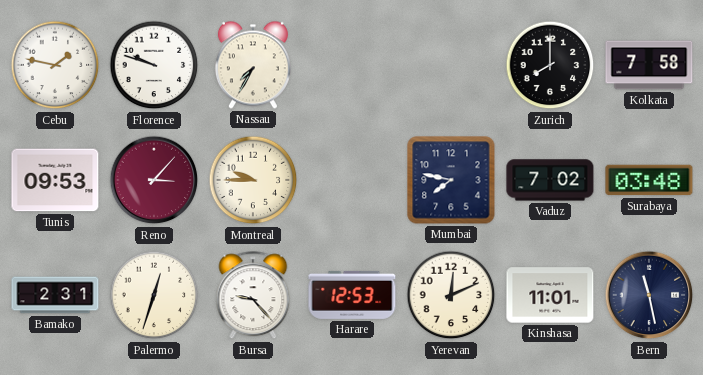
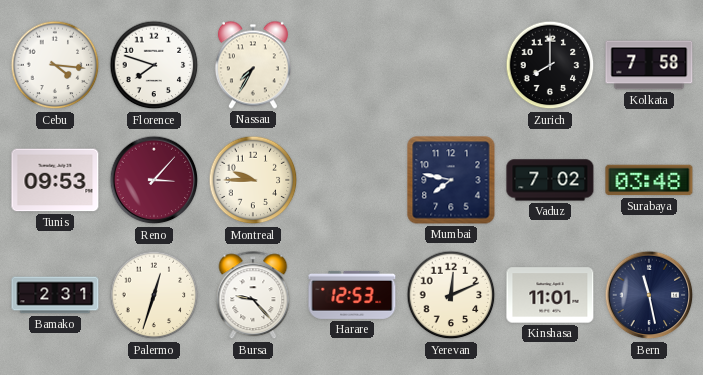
Cebu: 1:47 -> 4:16 (55, 65)
Florence: 9:48 -> 7:48 (154, 65)
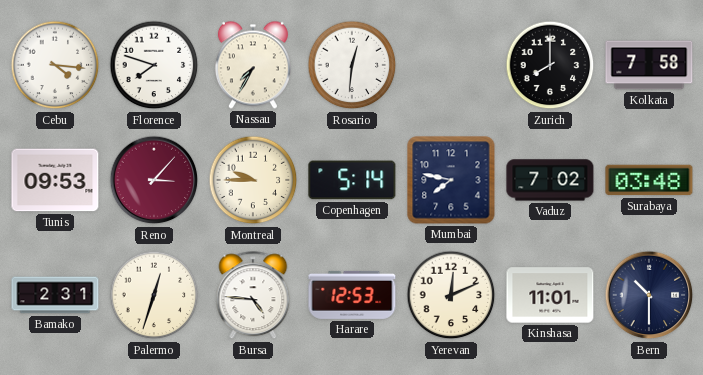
Rosario: none -> 12:31 (352, 65)
Copenhagen: none -> 5:14 (352, 180)
Bursa: 9:23 -> 4:46 (253, 296)
Bern: 11:28 -> 10:30 (649, 295)
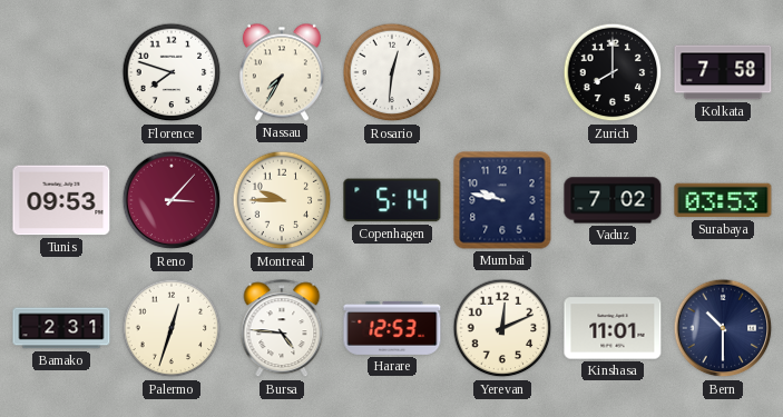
Cebu: 4:16 -> none (55, 65)
Mumbai: 7:47 -> 9:47 (502, 200)
Surabaya: 03:48 -> 03:53 (723, 200)
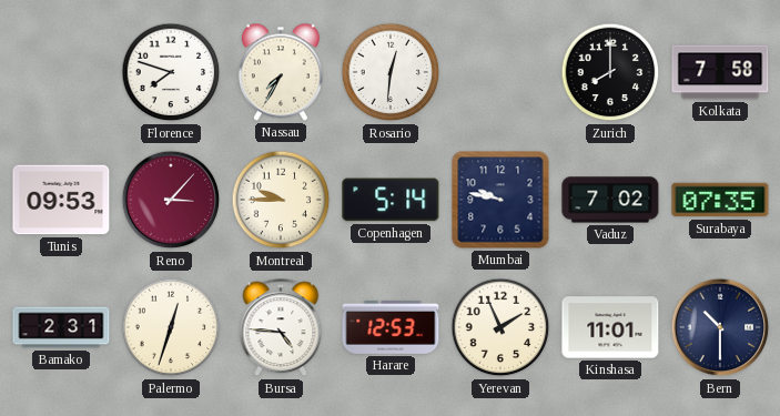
Surabaya: 03:53 -> 07:35 (720, 200)
Yerevan: 12:11 -> 1:56 (500, 327)
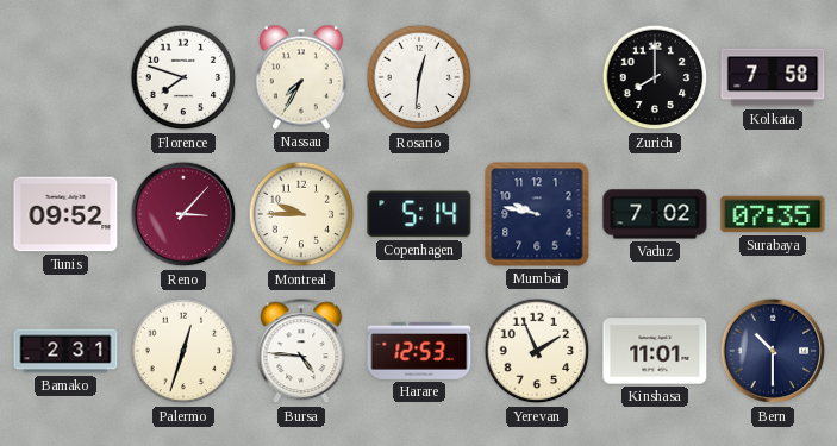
Tunis: 09:53 -> 09:52 (65, 214)
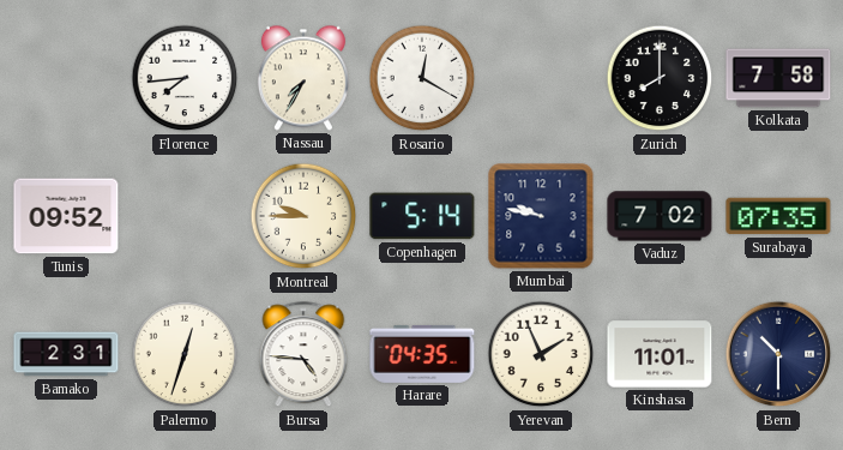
Florence: 7:48 -> 7:44 (185, 78)
Rosario: 12:31 -> 12:20 (422, 78)
Reno: 3:07 -> none (183, 214)
Harare: 12:53 -> 04:35 (422, 354)
